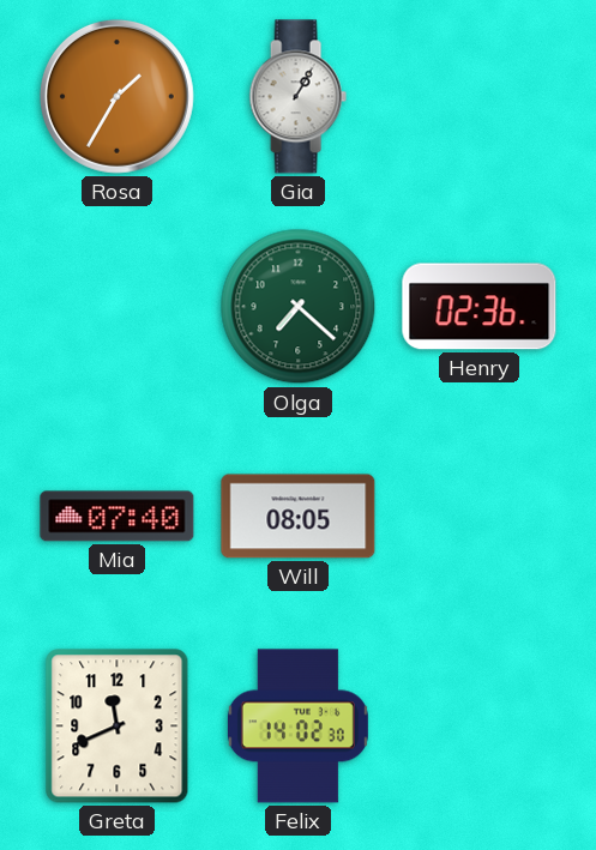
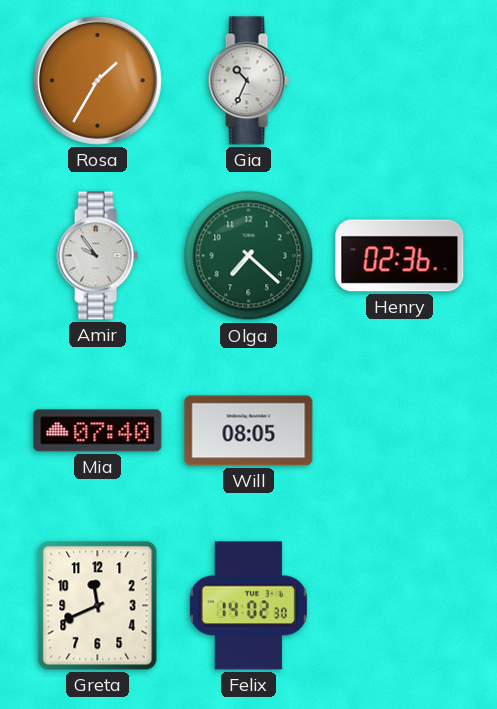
Gia: 1:05 -> 10:34 (248, 81)
Amir: none -> 9:54 (97, 256)
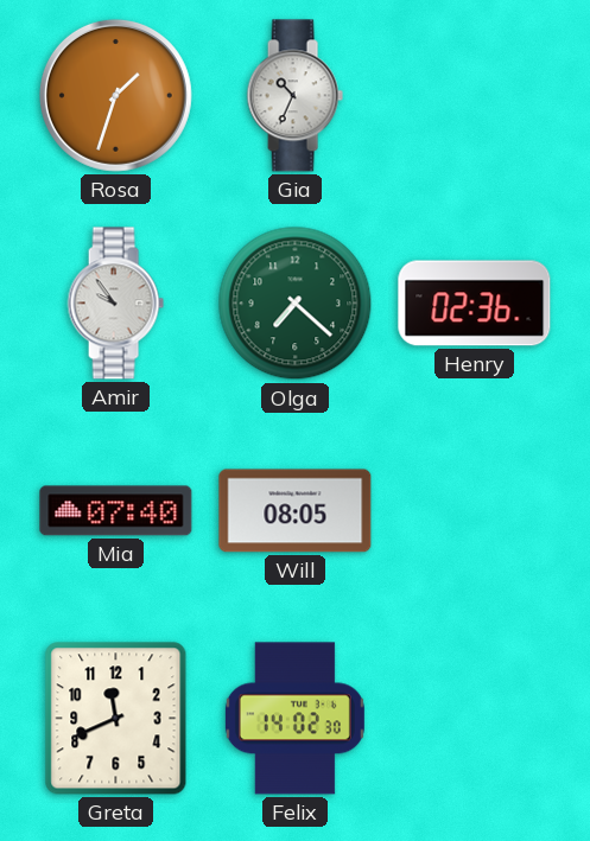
Rosa: 1:35 -> 1:33 (115, 95)
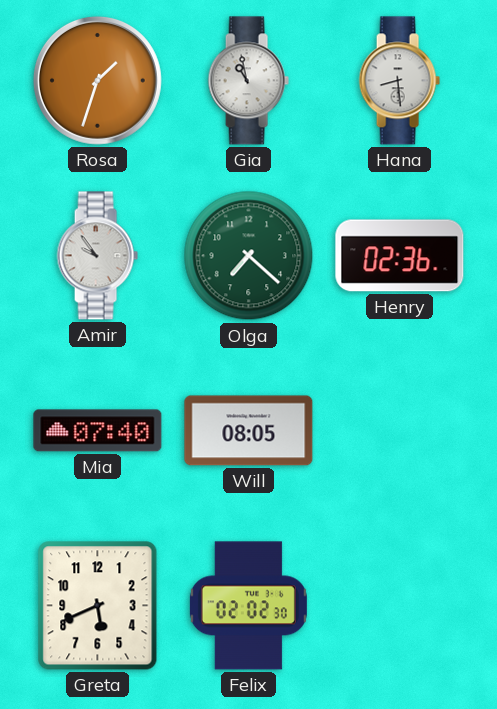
Gia: 10:34 -> 10:58 (248, 81)
Hana: none -> 8:29 (399, 81)
Greta: 11:41 -> 5:41 (98, 606)
Felix: 14:02 -> 02:02 (248, 606)
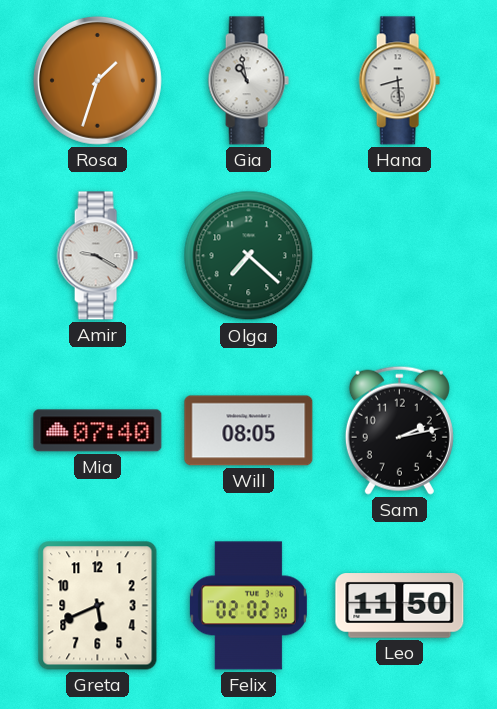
Amir: 9:54 -> 9:20 (97, 256)
Henry: 02:36 -> none (400, 256)
Sam: none -> 2:13 (399, 430)
Leo: none -> 11:50 (400, 606)
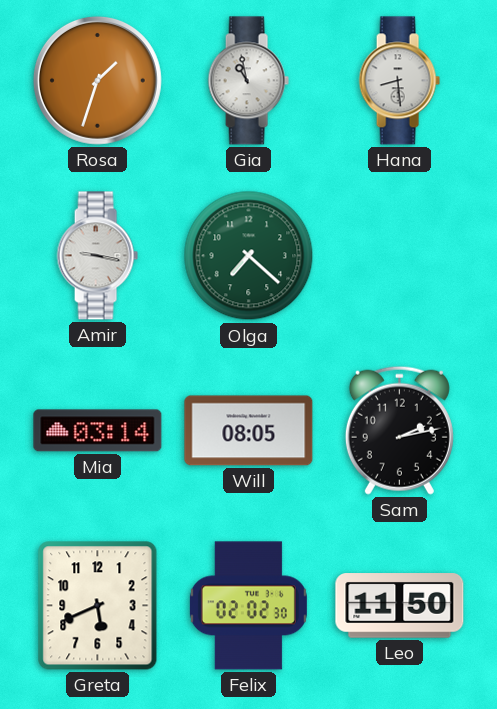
Amir: 9:20 -> 9:17 (97, 256)
Mia: 07:40 -> 03:14 (98, 431)
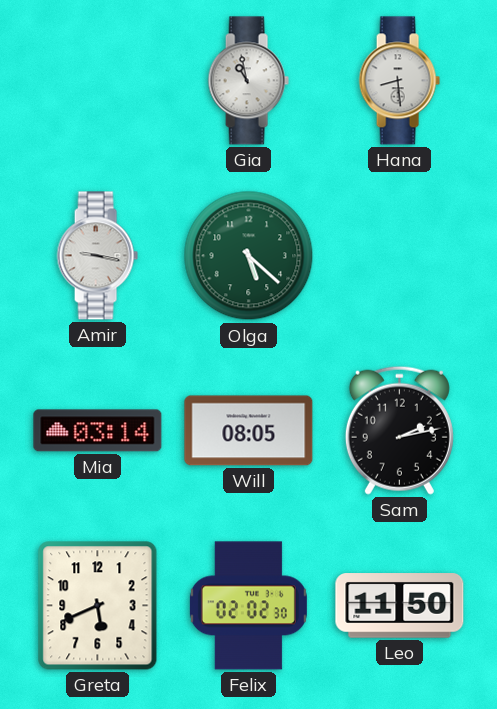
Rosa: 1:33 -> none (97, 80)
Olga: 7:22 -> 5:22 (249, 256)
